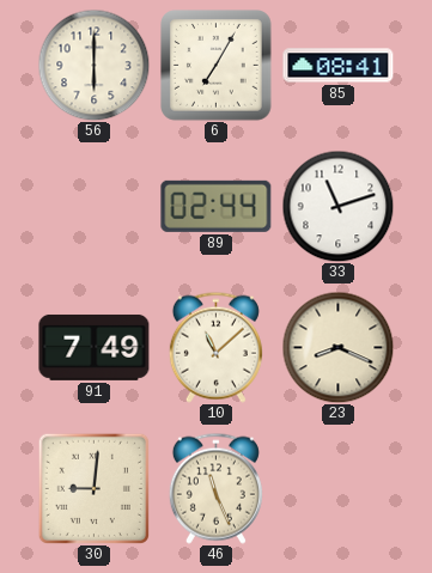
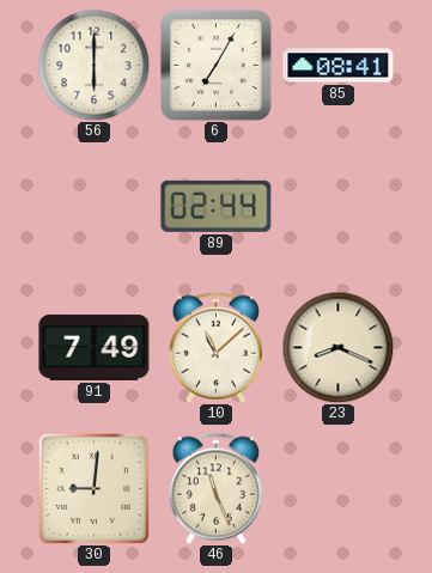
33: 11:12 -> none (337, 206)
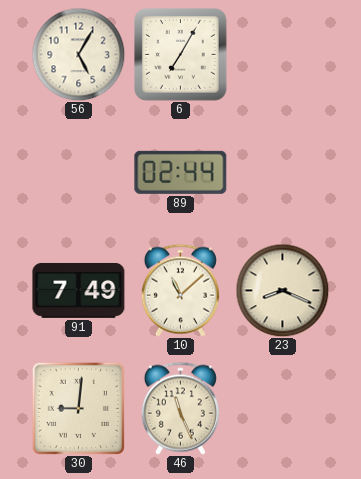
56: 6:00 -> 5:05 (78, 54)
85: 08:41 -> none (339, 66)
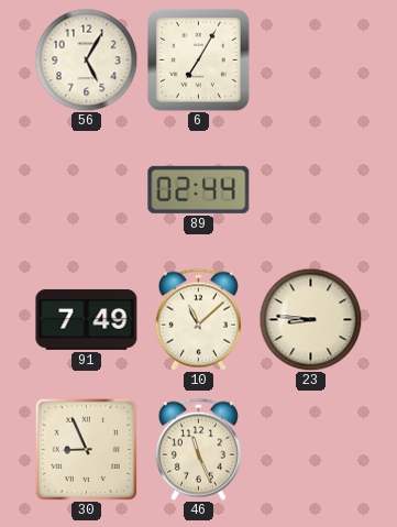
23: 8:19 -> 8:46 (310, 319)
30: 9:01 -> 8:56 (86, 449)
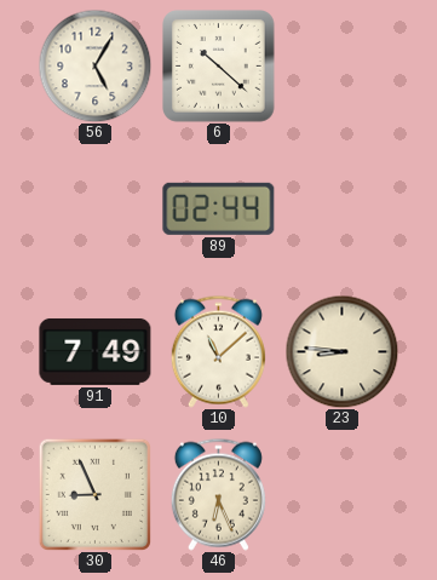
6: 7:05 -> 10:22 (219, 67)
46: 11:26 -> 6:26 (218, 494)
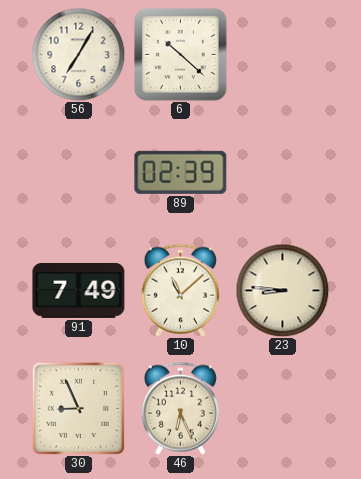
56: 5:05 -> 7:05 (78, 54)
89: 02:44 -> 02:39 (181, 172)
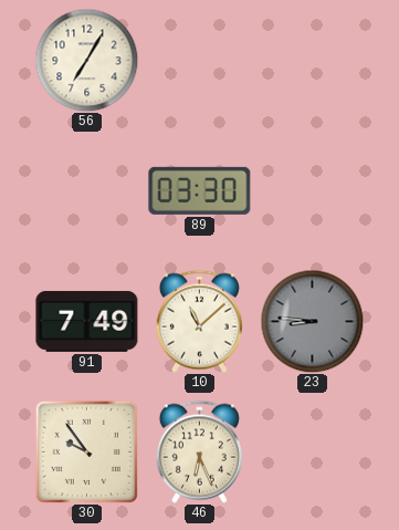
6: 10:22 -> none (181, 55)
89: 02:39 -> 03:30 (200, 190)
23 dial: cream -> grey (312, 321)
30: 8:56 -> 9:54 (86, 451)
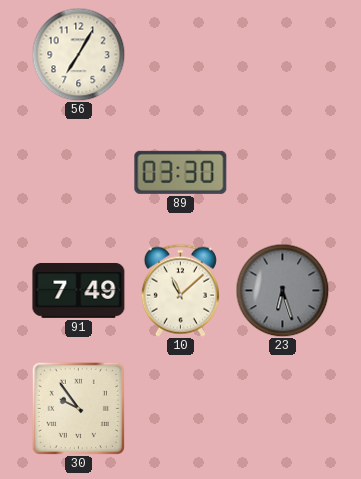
23: 8:46 -> 6:27 (282, 290)
46: 6:26 -> none (199, 451)
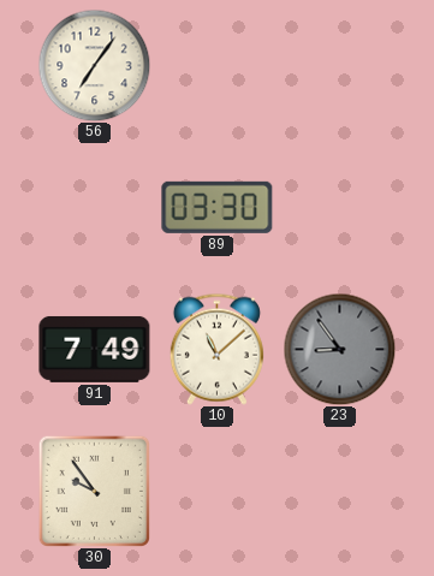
56: 7:05 -> 7:06 (94, 65)
23: 6:27 -> 8:54 (339, 349)
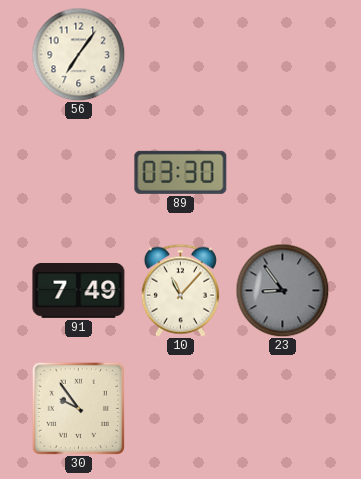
10: 11:08 -> 11:07 (180, 290)
